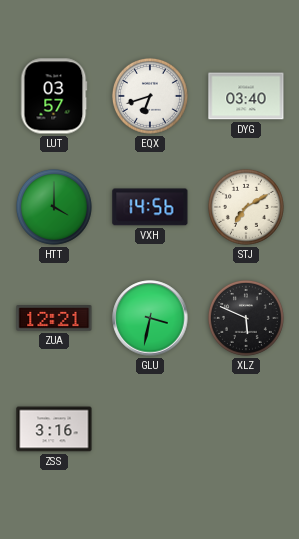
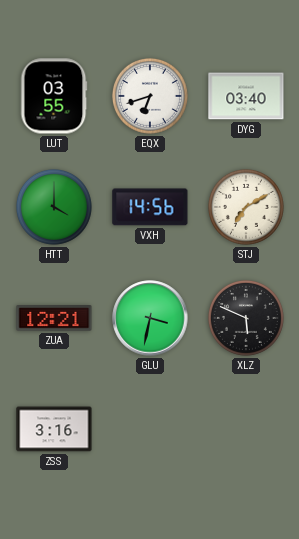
LUT: 03:57 -> 03:55 (54, 96)
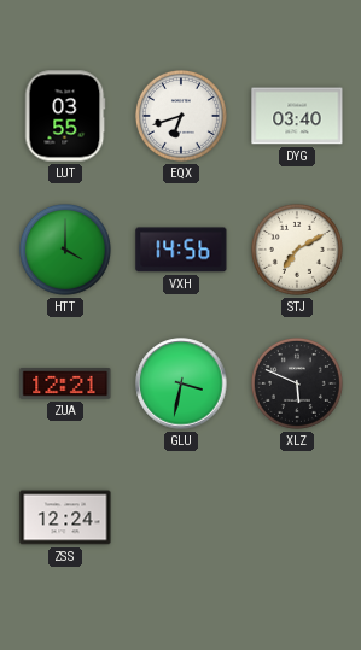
ZSS: 3:16 -> 12:24 (65, 517)
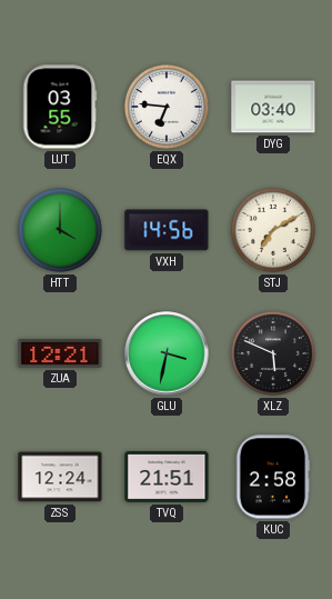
EQX: 6:42 -> 6:46 (167, 107)
TVQ: none -> 21:51 (167, 477)
KUC: none -> 2:58 (273, 477)
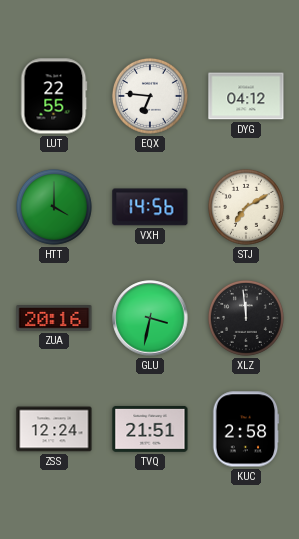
LUT: 03:55 -> 22:55 (54, 96)
DYG: 03:40 -> 04:12 (246, 96)
ZUA: 12:21 -> 20:16 (54, 318)
XLZ: 5:49 -> 11:59 (246, 318)
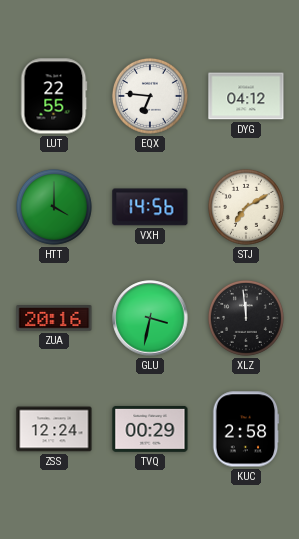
TVQ: 21:51 -> 00:29 (150, 429)
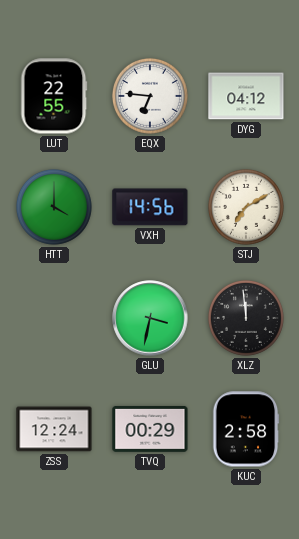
ZUA: 20:16 -> none (54, 318)
